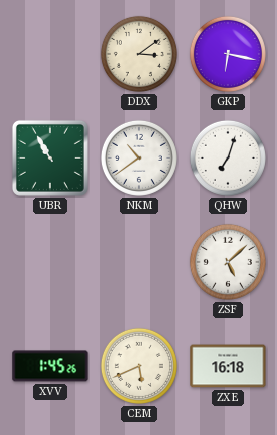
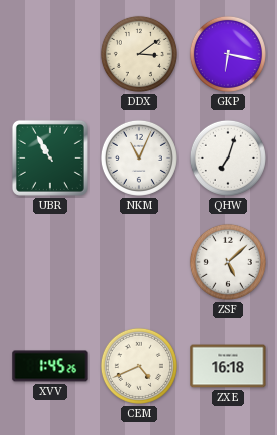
NKM: 10:39 -> 11:04 (139, 158)
CEM: 5:41 -> 4:41 (139, 366)
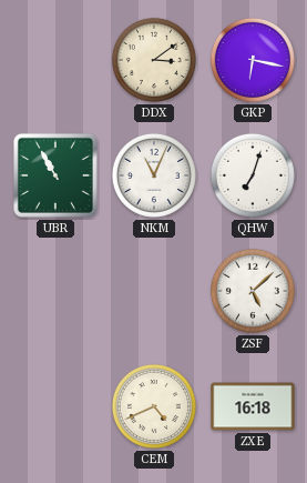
XVV: 1:45 -> none (50, 366)
